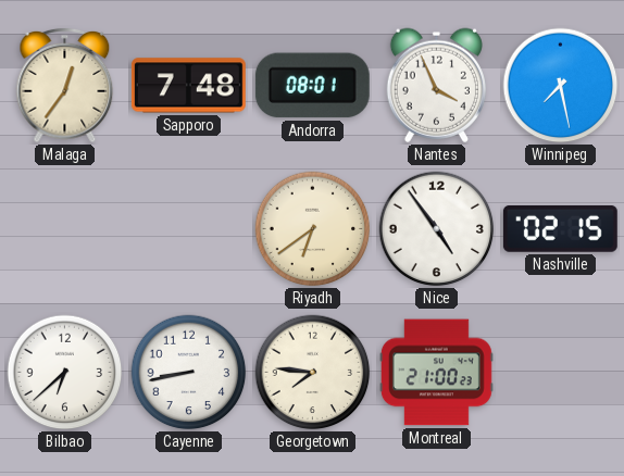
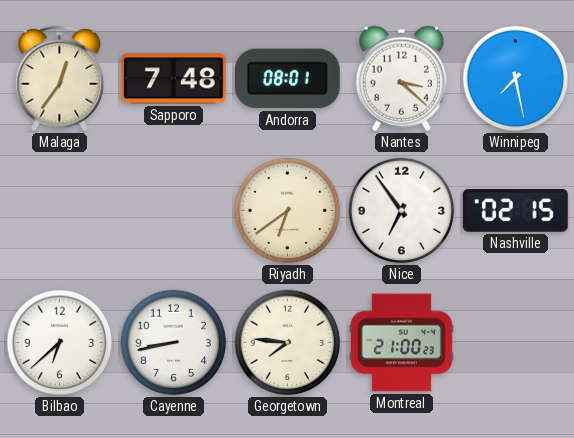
Nantes: 3:56 -> 3:22 (401, 78)
Nice: 4:54 -> 6:54 (402, 211)
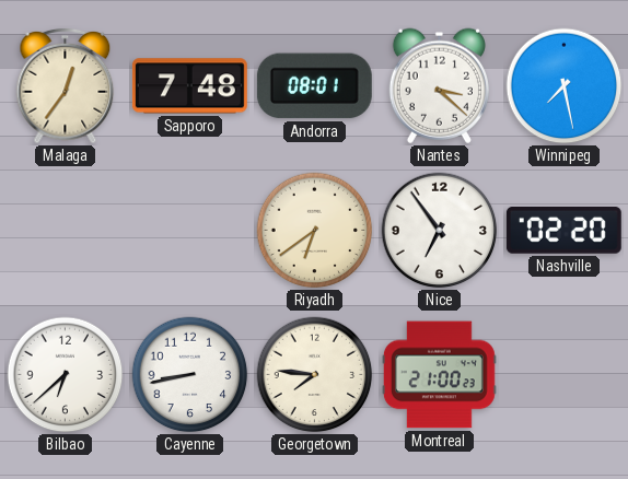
Nashville: 02:15 -> 02:20 (563, 230)
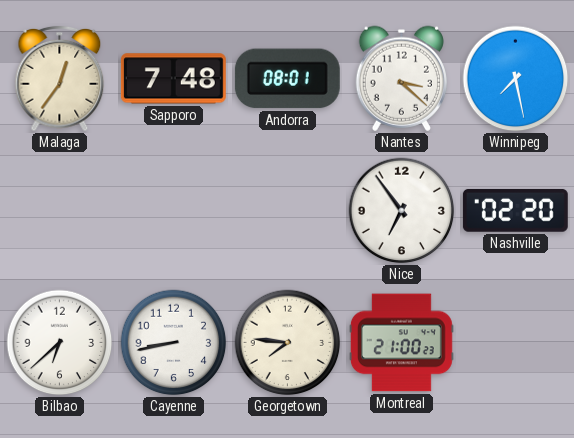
Riyadh: 6:39 -> none (315, 231)
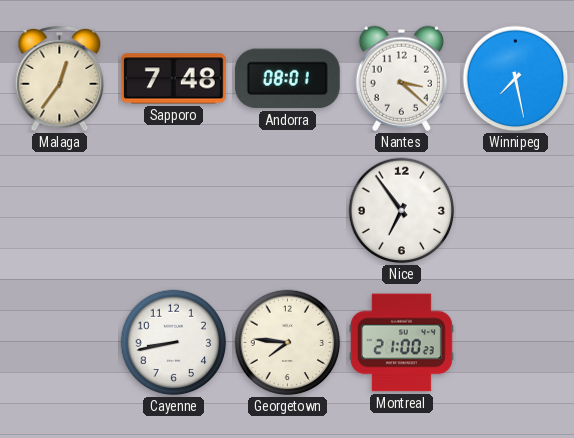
Nashville: 02:20 -> none (515, 210)
Bilbao: 6:38 -> none (60, 343)
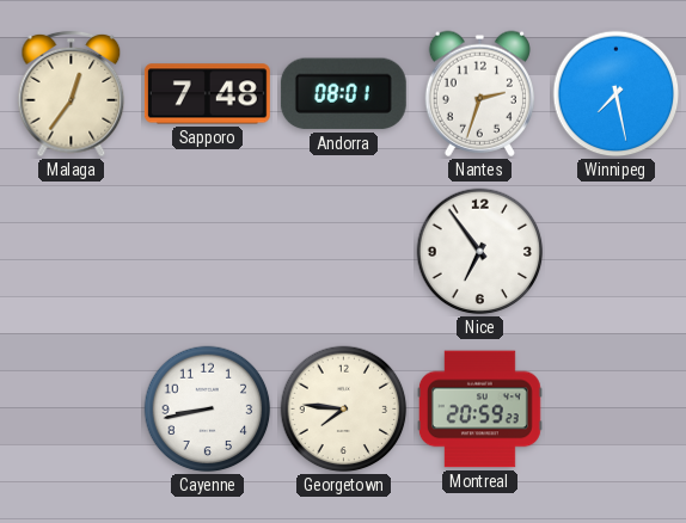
Nantes: 3:22 -> 2:33 (479, 93)
Montreal: 21:00 -> 20:59 (479, 410)
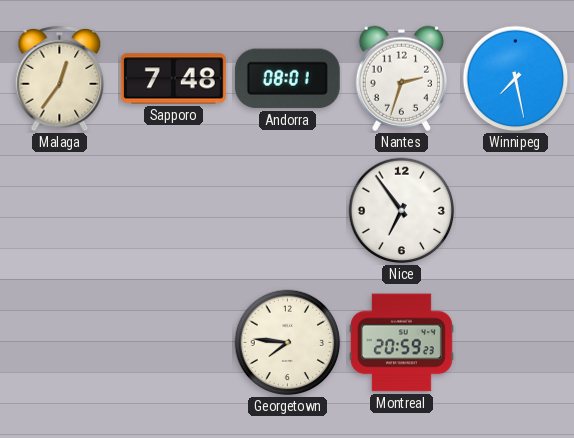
Cayenne: 8:43 -> none (208, 410)
